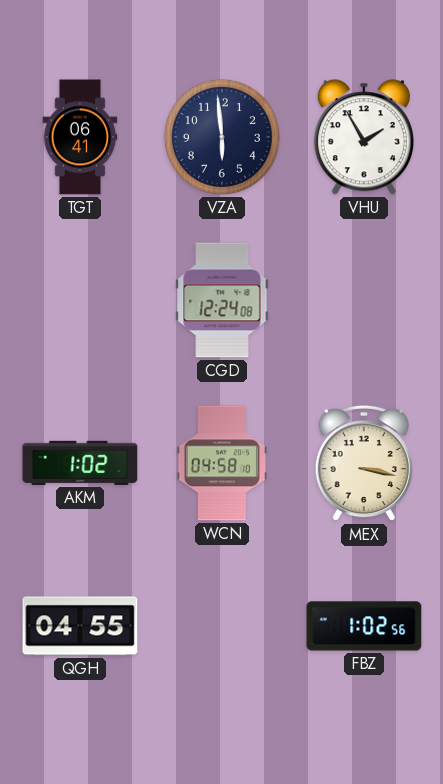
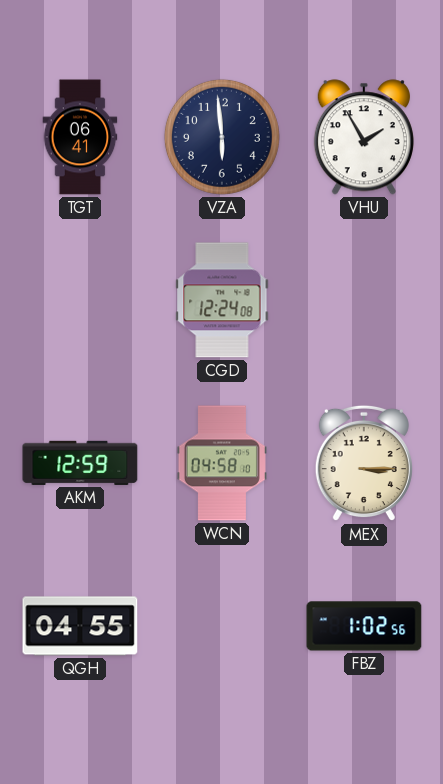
AKM: 1:02 -> 12:59 (80, 463)
MEX: 3:17 -> 3:15 (364, 463)
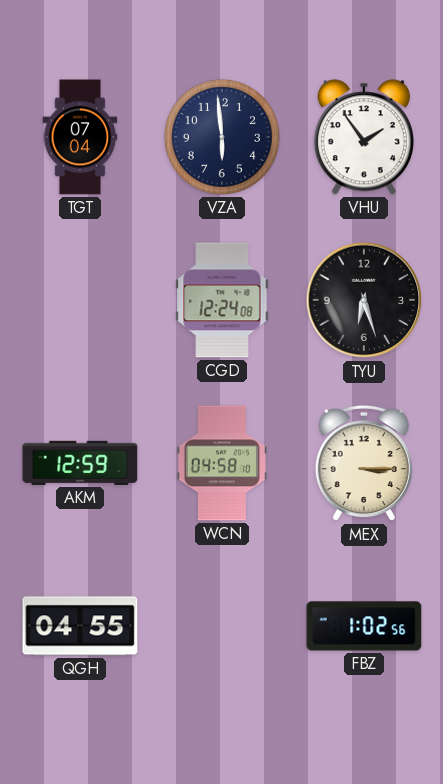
TGT: 06:41 -> 07:04 (80, 137)
VHU: 1:55 -> 1:54 (364, 137)
TYU: none -> 6:27 (364, 300)
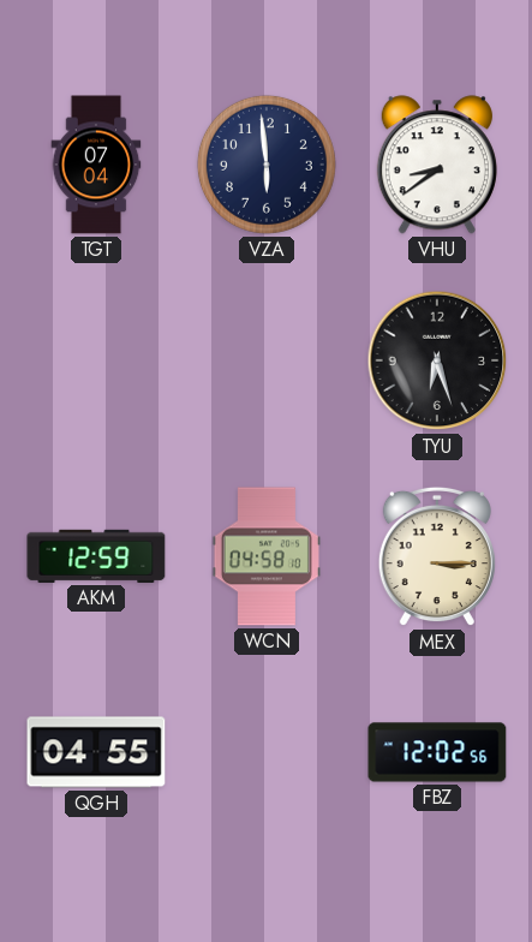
VHU: 1:54 -> 8:39 (437, 165)
CGD: 12:24 -> none (222, 300)
FBZ: 1:02 -> 12:02 (437, 752)
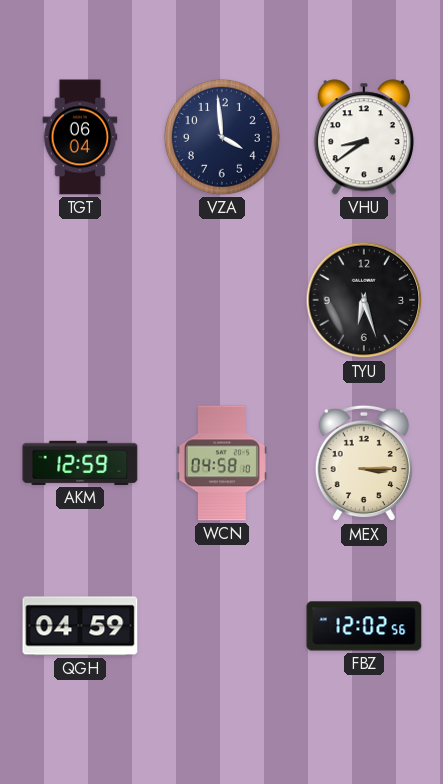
TGT: 07:04 -> 06:04 (80, 137)
VZA: 5:59 -> 3:59 (222, 137)
QGH: 04:55 -> 04:59 (80, 626)
